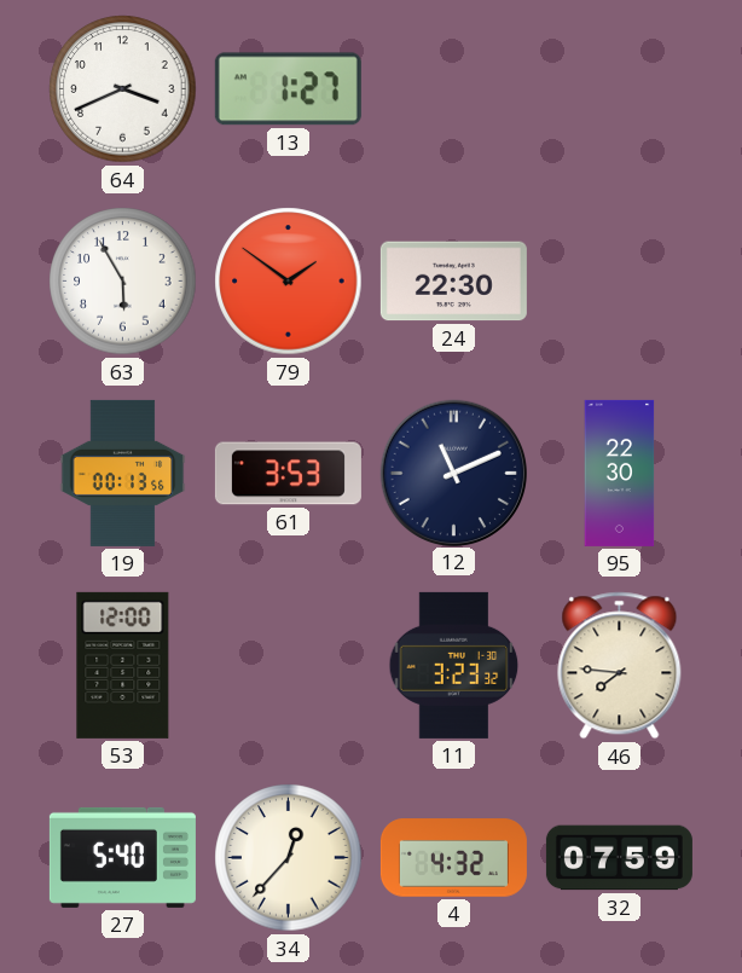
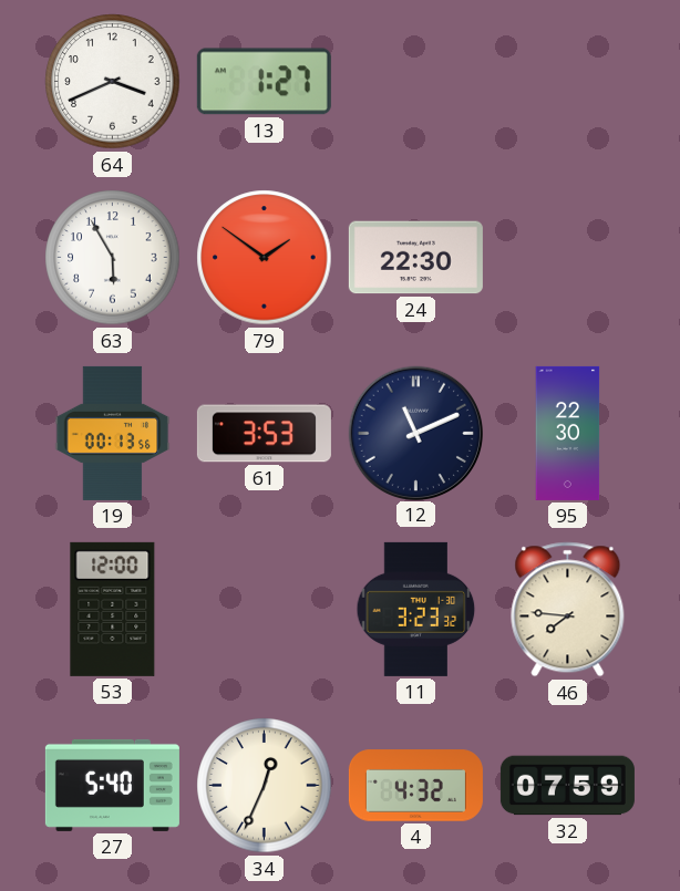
34: 12:37 -> 12:34 (265, 786)
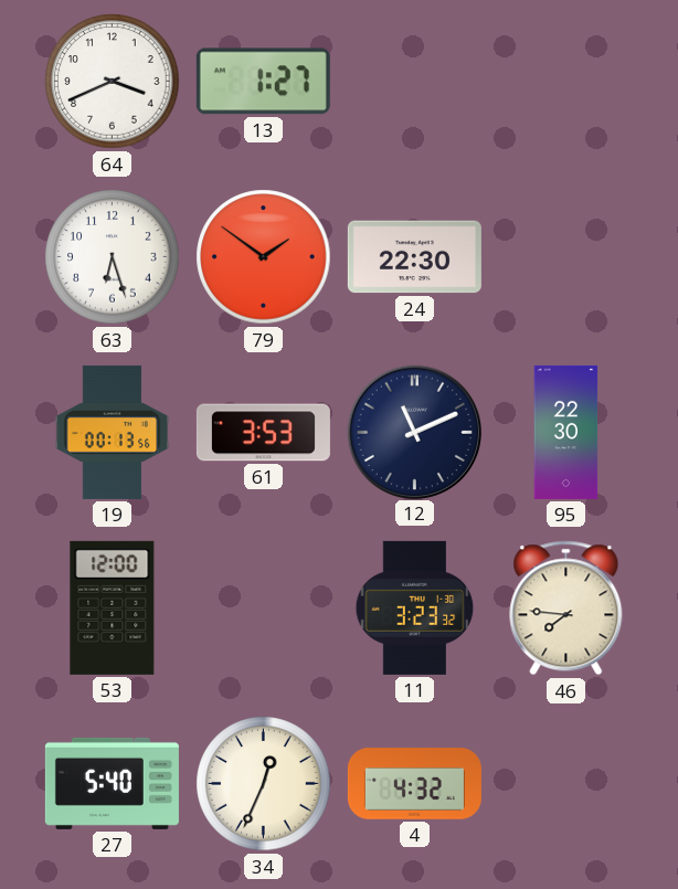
63: 5:55 -> 6:27 (113, 257)
32: 07:59 -> none (567, 786)
